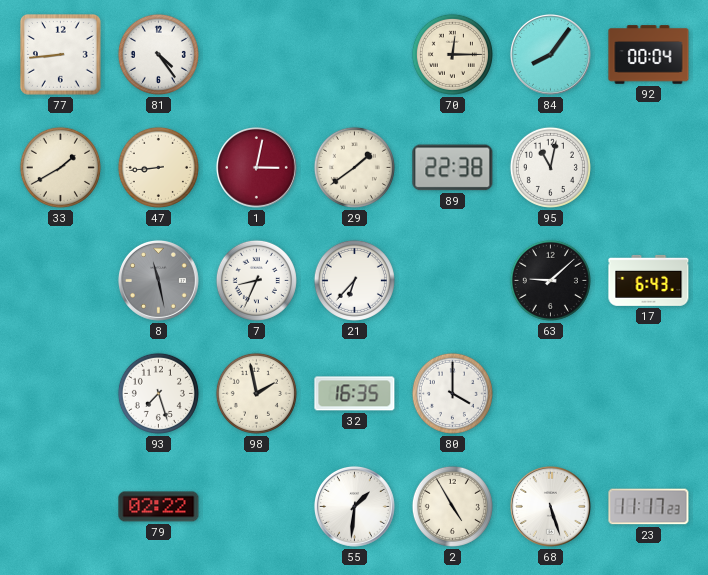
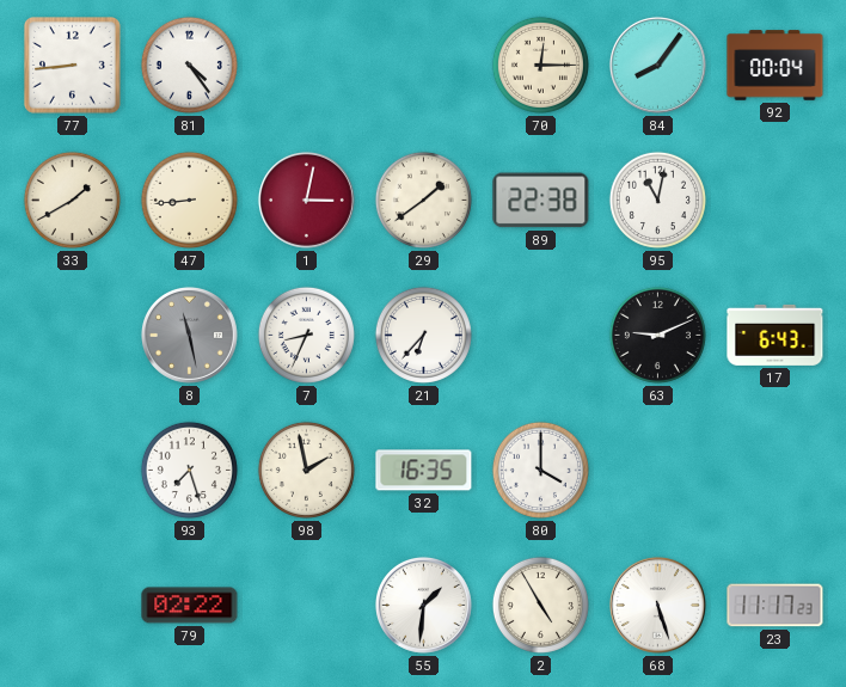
63: 9:08 -> 9:11 (657, 335)
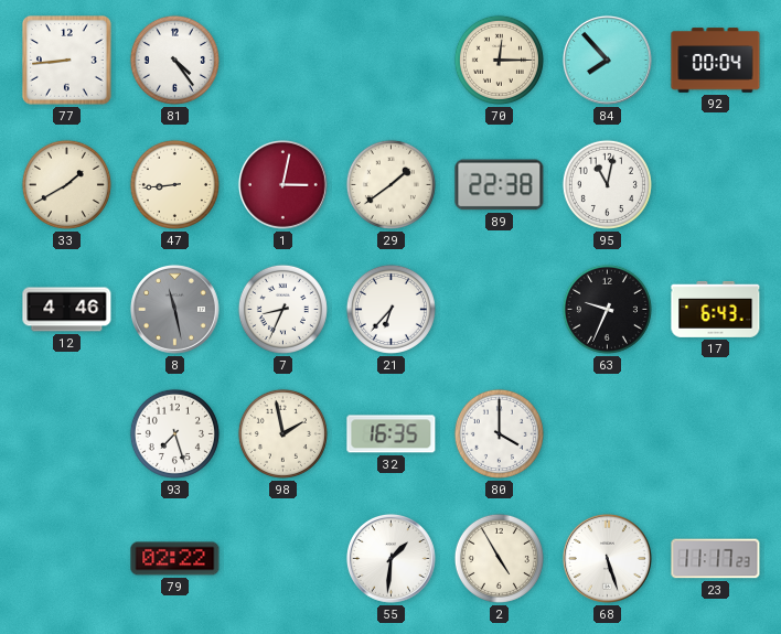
84: 8:06 -> 7:53 (607, 60)
12: none -> 4:46 (67, 310)
63: 9:11 -> 9:34 (607, 309)
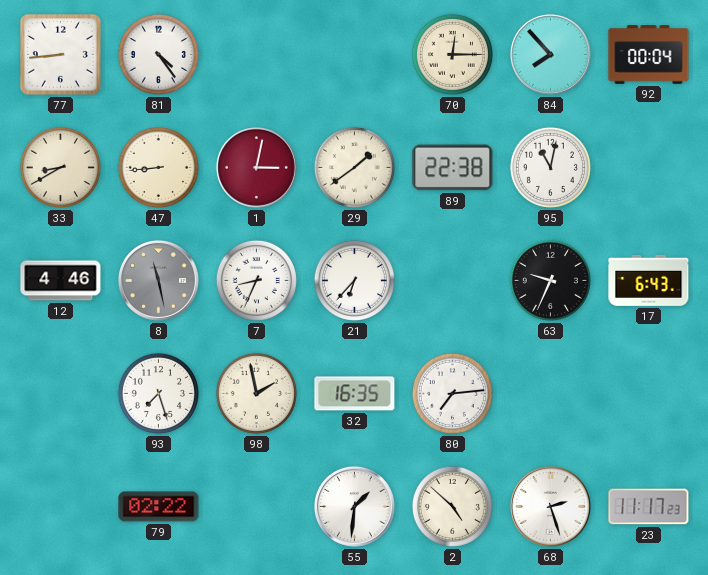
33: 1:40 -> 8:40 (60, 167)
80: 4:00 -> 7:14 (452, 393)
2: 4:55 -> 4:52 (452, 506)
68: 5:27 -> 2:27 (550, 506)
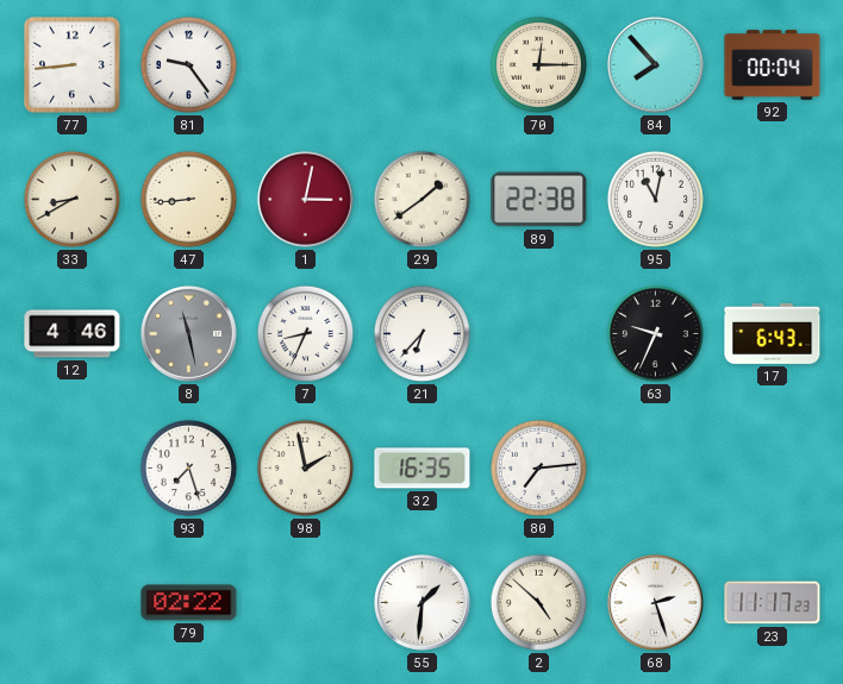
81: 4:24 -> 9:24 (188, 64)
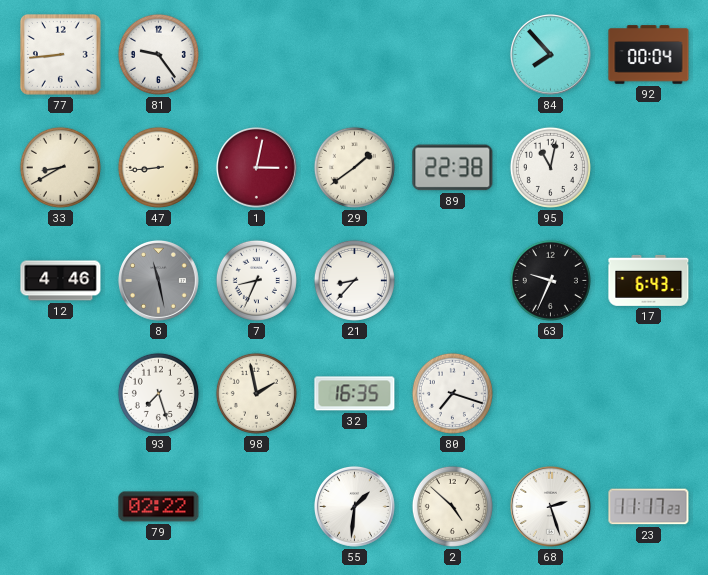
70: 12:15 -> none (538, 64)
21: 6:37 -> 8:37 (354, 280)
80: 7:14 -> 7:18 (452, 393)
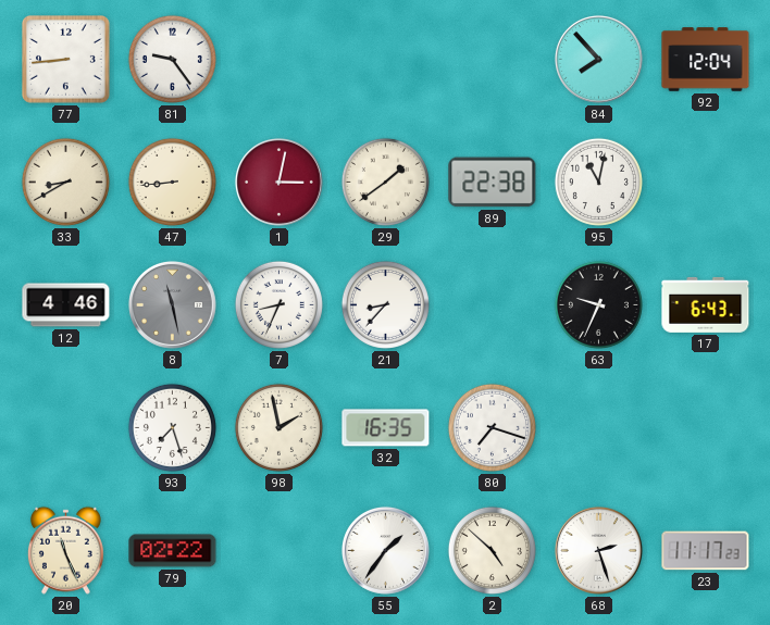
92: 00:04 -> 12:04 (706, 60)
20: none -> 11:26 (65, 550)
55: 1:31 -> 1:36 (385, 550)
